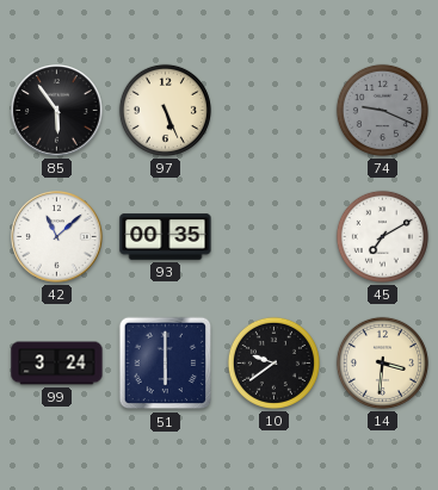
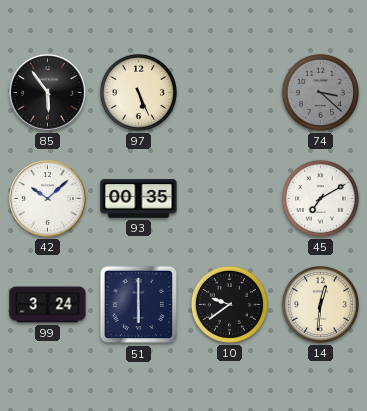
74: 9:19 -> 3:22 (320, 92)
42: 11:08 -> 10:08 (48, 199)
14: 3:31 -> 12:31 (320, 304)
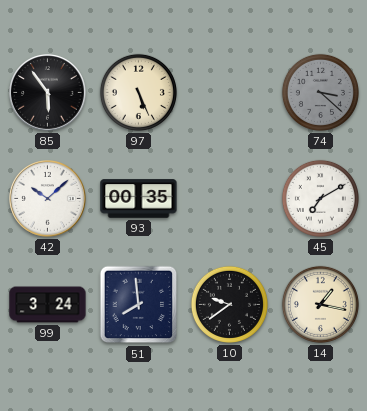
51: 6:00 -> 7:59 (139, 305)
14: 12:31 -> 1:17 (320, 304)
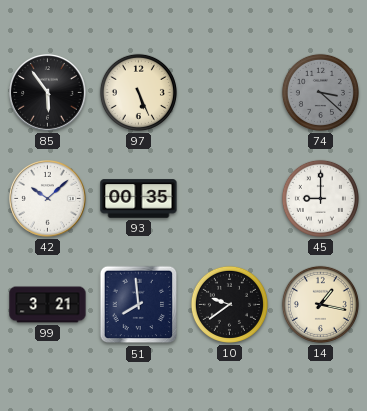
45: 7:10 -> 9:00 (320, 198)
99: 3:24 -> 3:21 (48, 305)
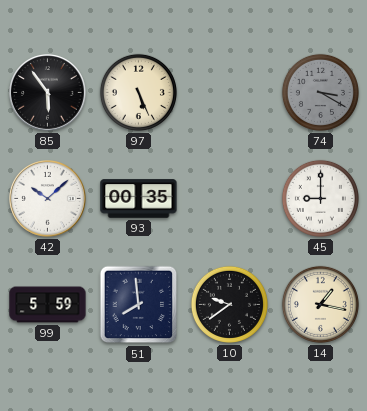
74: 3:22 -> 3:20 (320, 92)
99: 3:21 -> 5:59 (48, 305)
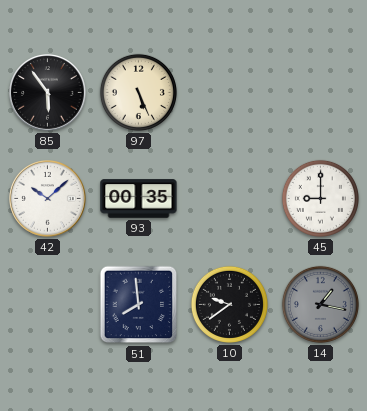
74: 3:20 -> none (320, 92)
99: 5:59 -> none (48, 305)
14 dial: cream -> grey (320, 304)
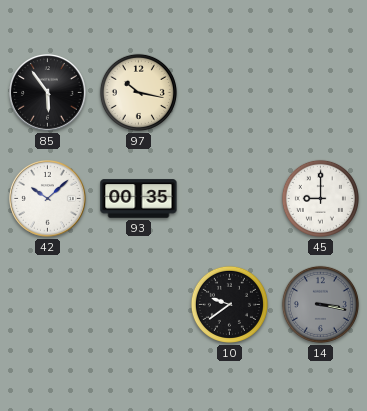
97: 5:26 -> 10:17 (138, 92)
51: 7:59 -> none (139, 305)
14: 1:17 -> 3:17 (320, 304)
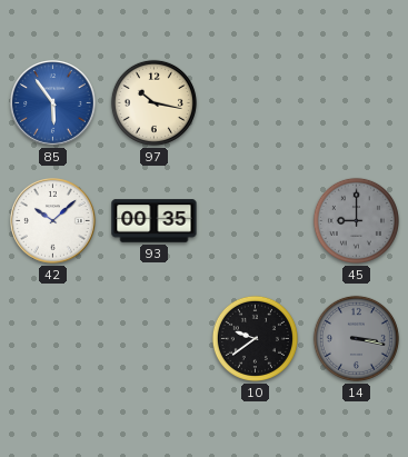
85 dial: black -> blue (53, 103)
45 dial: white -> grey (356, 220)
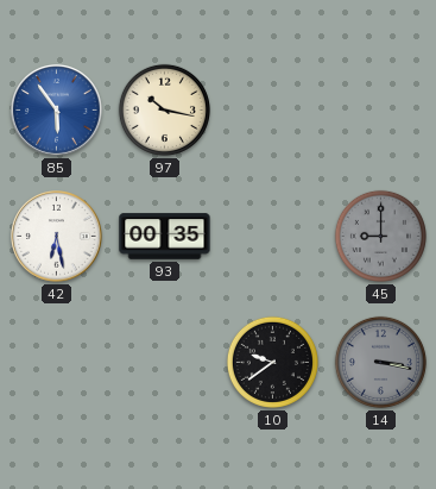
42: 10:08 -> 6:28 (57, 237)
